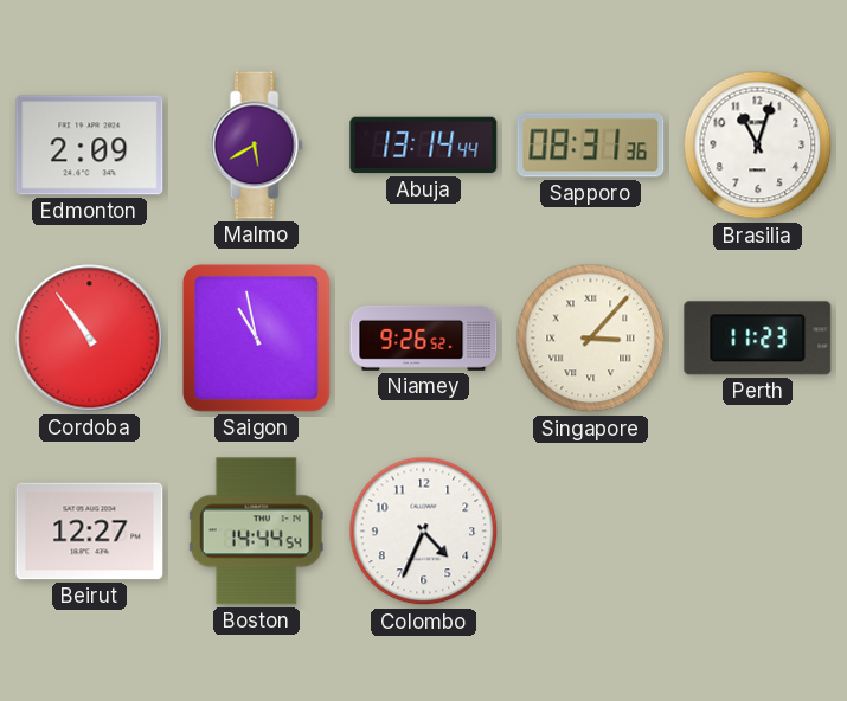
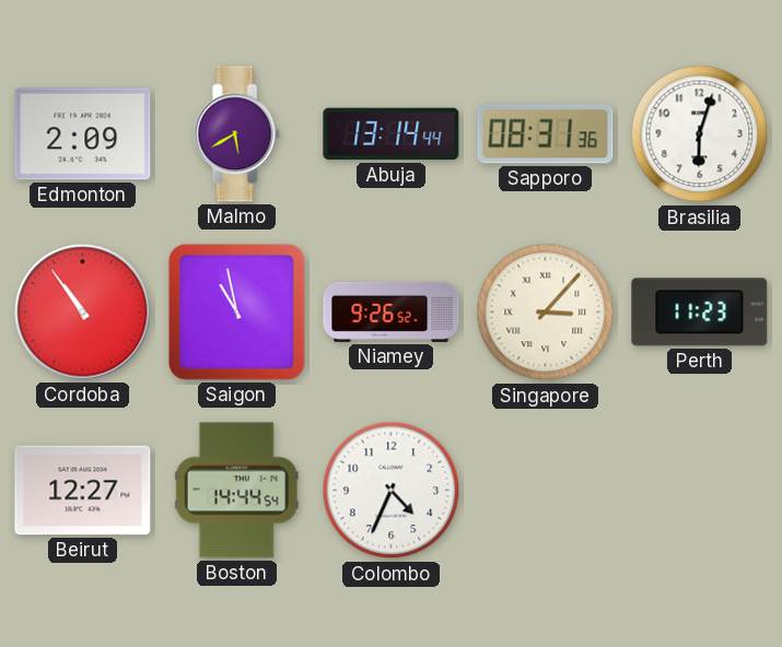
Brasilia: 11:03 -> 6:03 (700, 134)
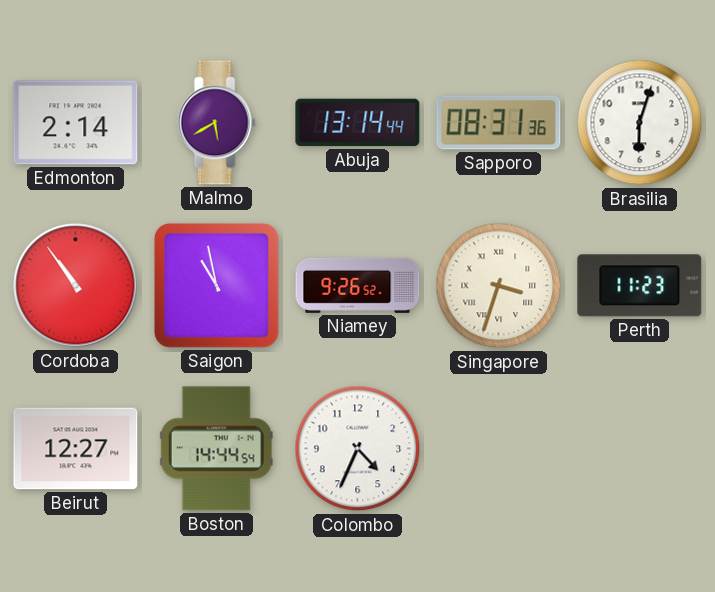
Edmonton: 2:09 -> 2:14 (76, 123)
Singapore: 3:07 -> 3:33 (499, 286)
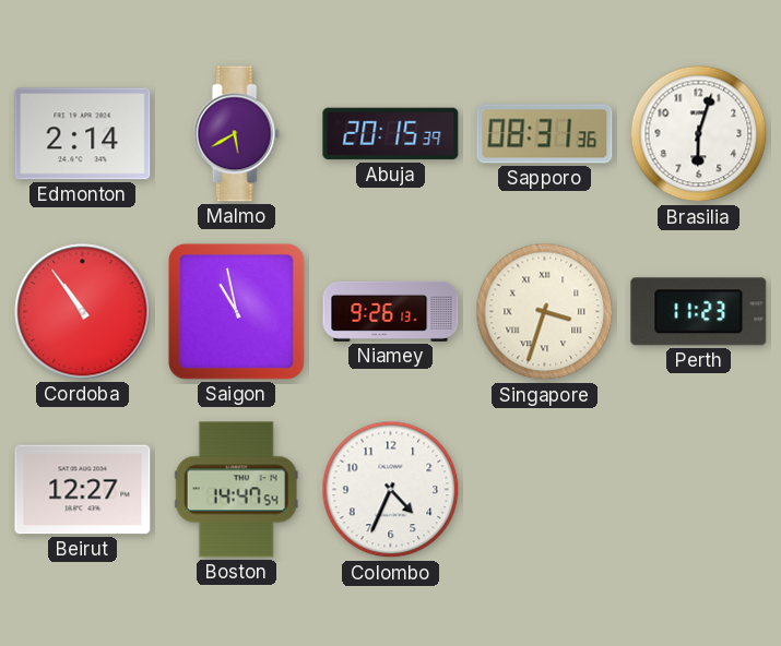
Abuja: 13:14 -> 20:15 (391, 134)
Niamey: 9:26:52 -> 9:26:13 (391, 311)
Boston: 14:44 -> 14:47 (236, 490)
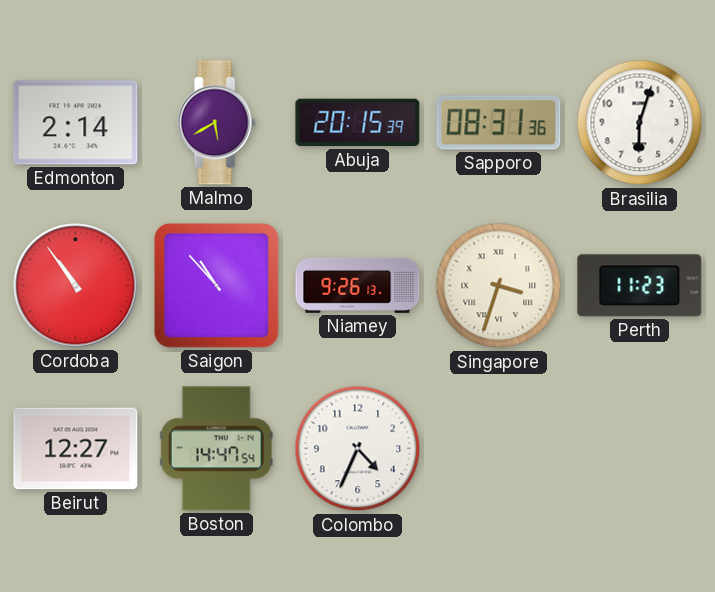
Saigon: 10:58 -> 10:53 (216, 285)
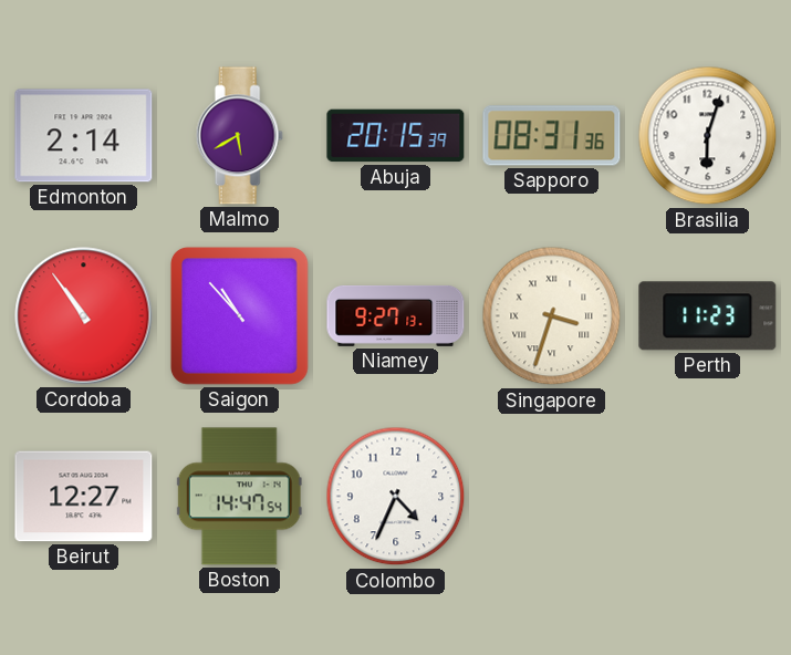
Niamey: 9:26 -> 9:27 (396, 315)
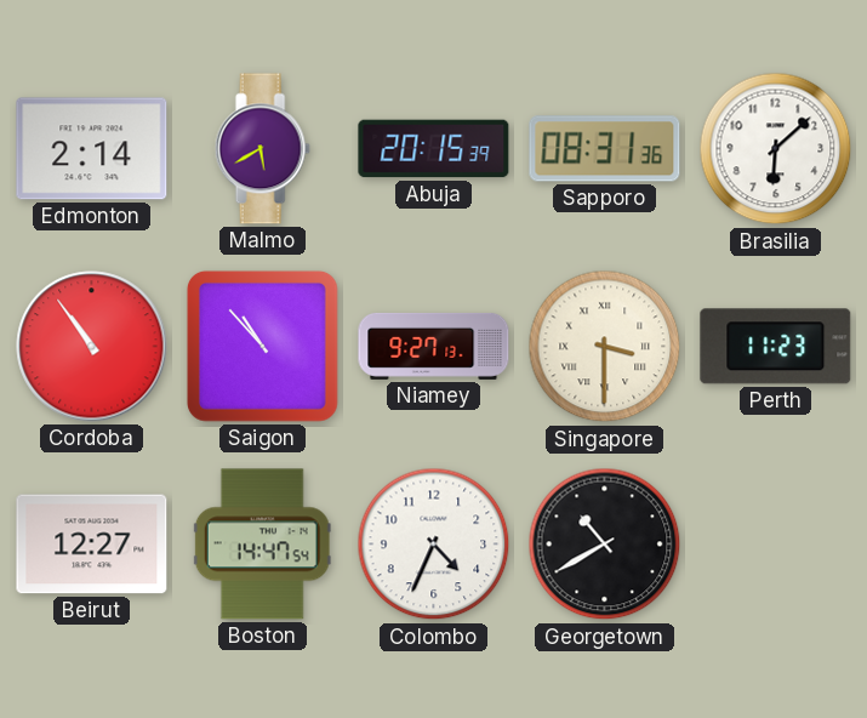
Brasilia: 6:03 -> 6:08 (776, 149)
Singapore: 3:33 -> 3:30 (605, 347)
Georgetown: none -> 10:40 (605, 545)
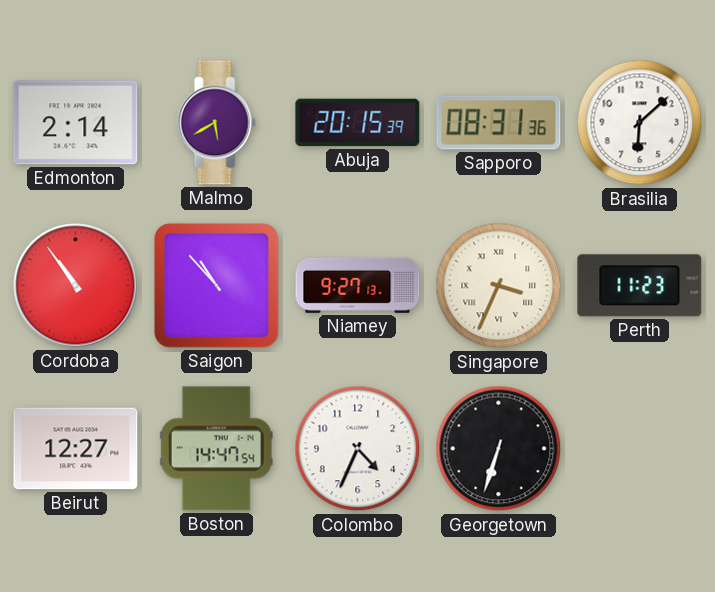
Singapore: 3:30 -> 3:34 (499, 286)
Georgetown: 10:40 -> 6:33 (499, 449)
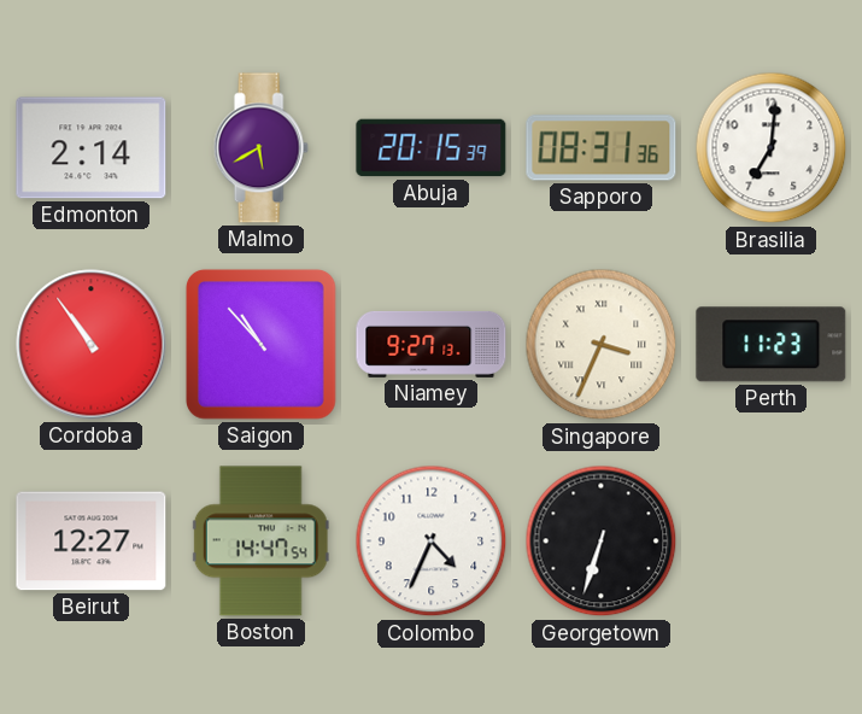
Brasilia: 6:08 -> 7:01 (772, 148)
